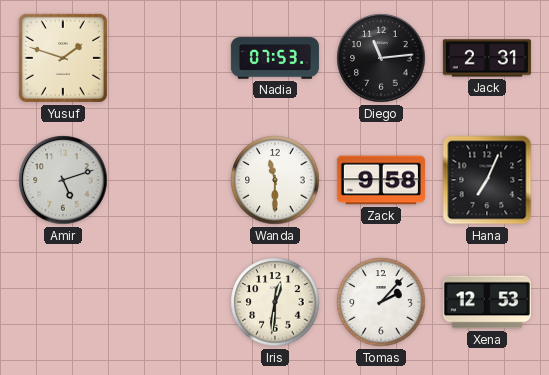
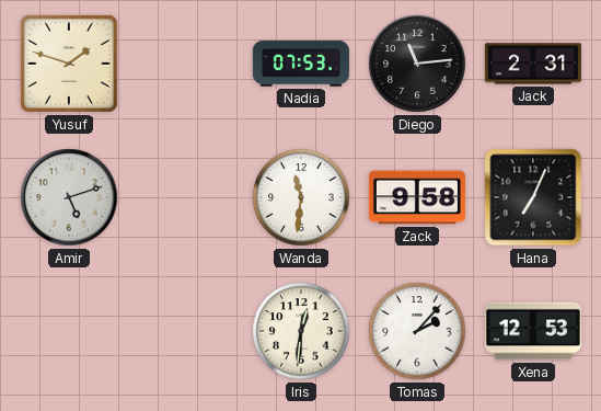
Wanda: 11:30 -> 11:31 (301, 197)
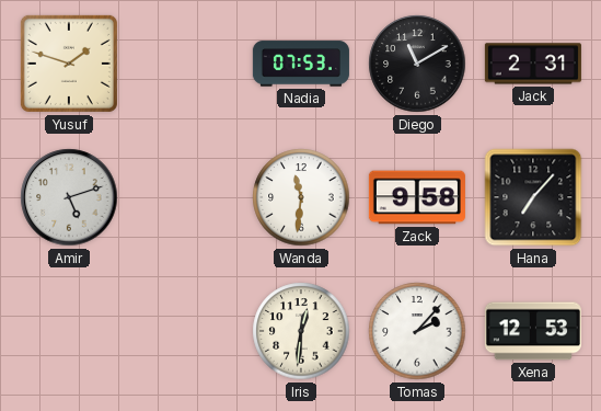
Diego: 11:14 -> 11:10 (417, 64)
Hana: 7:04 -> 7:07 (533, 197)
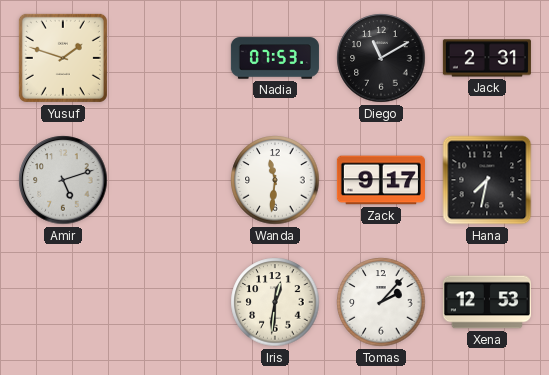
Zack: 9:58 -> 9:17 (381, 180)
Hana: 7:07 -> 7:32 (487, 180)
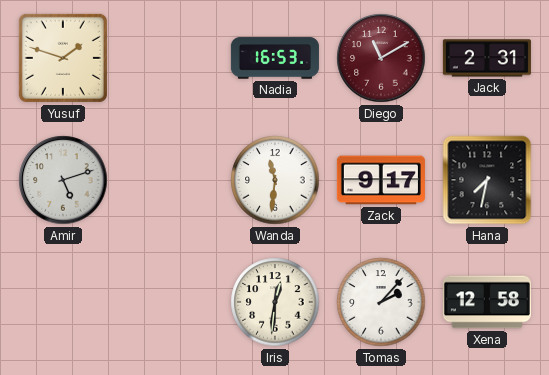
Nadia: 07:53 -> 16:53 (275, 58)
Diego dial: black -> burgundy (381, 58)
Xena: 12:53 -> 12:58 (487, 302)
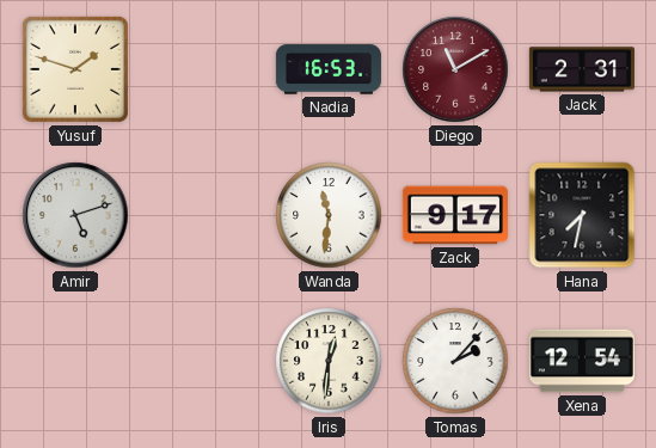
Xena: 12:58 -> 12:54 (582, 361)
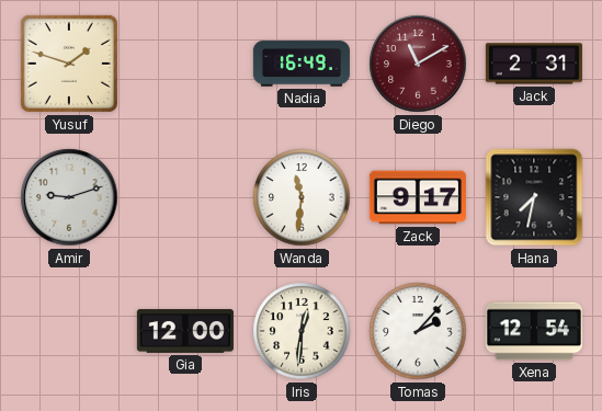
Nadia: 16:53 -> 16:49 (302, 64)
Amir: 5:12 -> 9:12 (69, 197)
Gia: none -> 12:00 (185, 331)
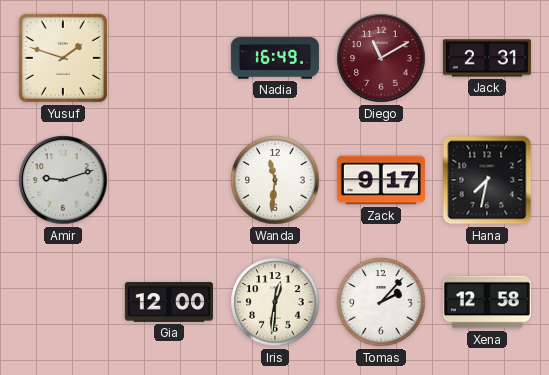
Xena: 12:54 -> 12:58 (487, 302)
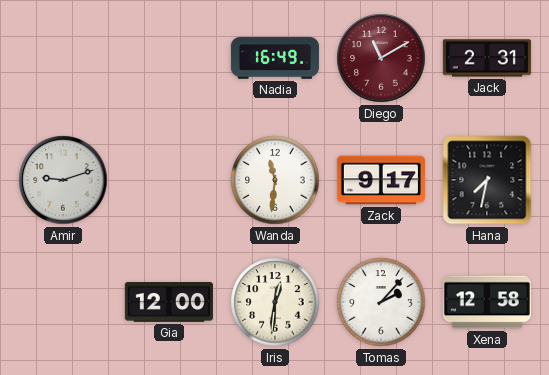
Yusuf: 1:48 -> none (63, 58)
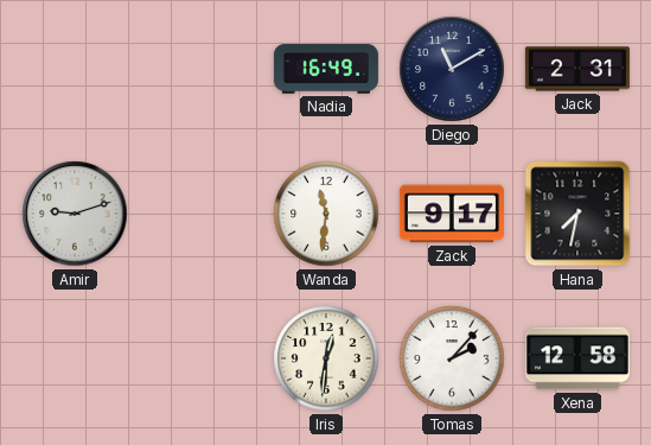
Diego dial: burgundy -> navy (452, 69)
Gia: 12:00 -> none (169, 302)
